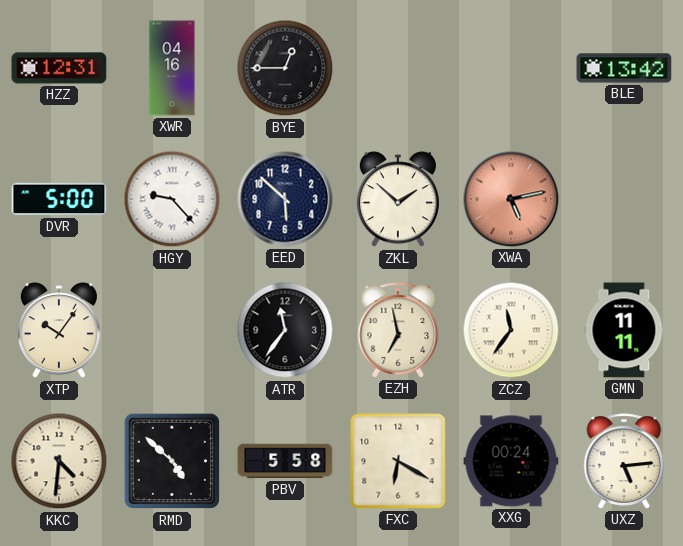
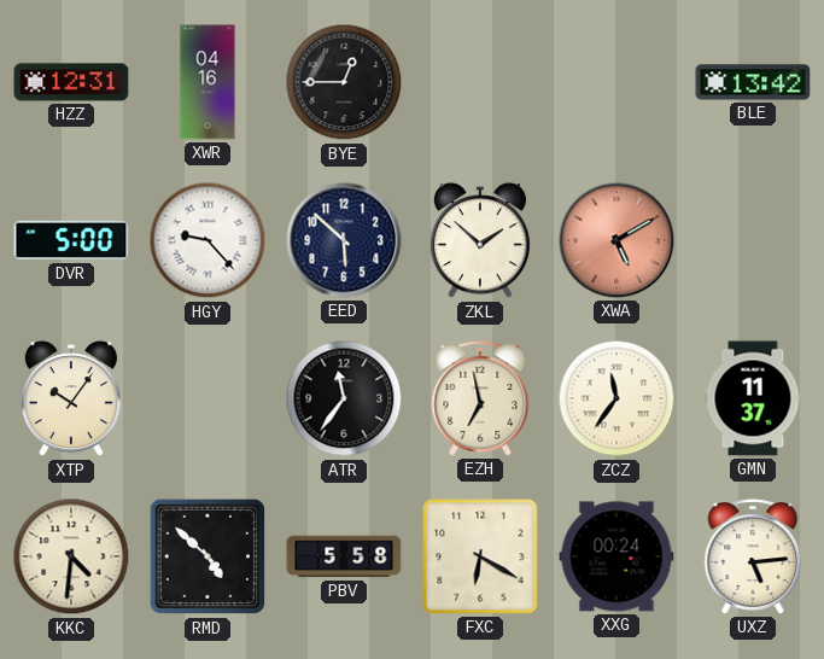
XWA: 5:13 -> 5:10 (616, 240)
GMN: 11:11 -> 11:37 (753, 398)
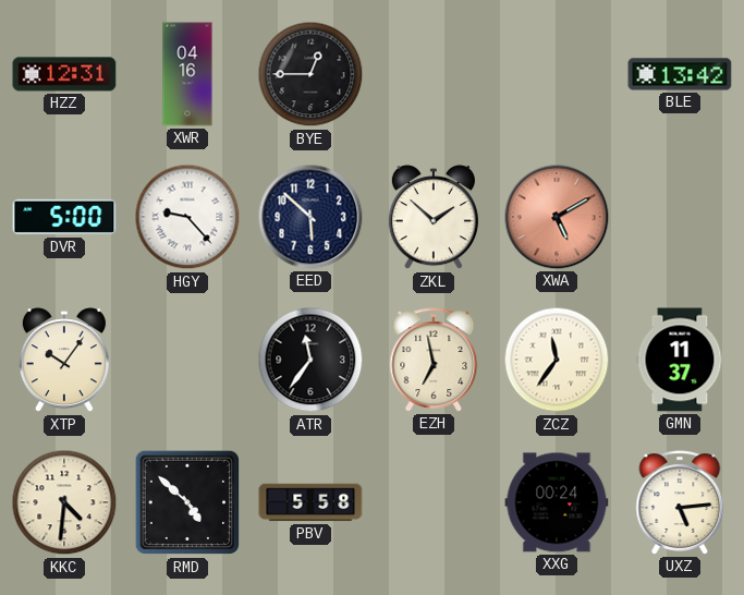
FXC: 6:20 -> none (480, 556)
